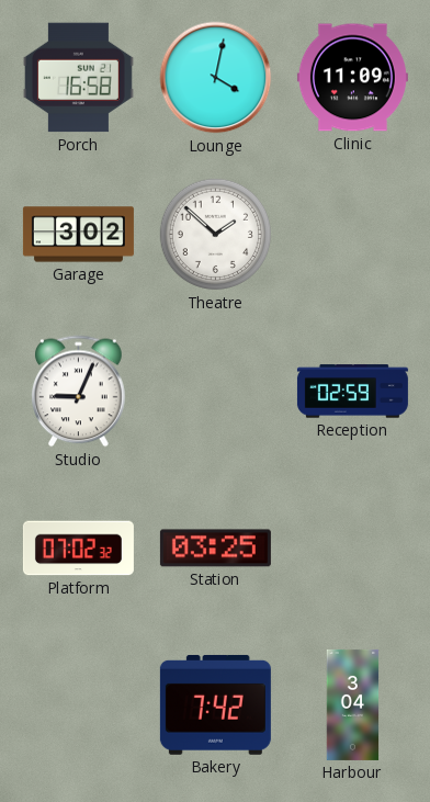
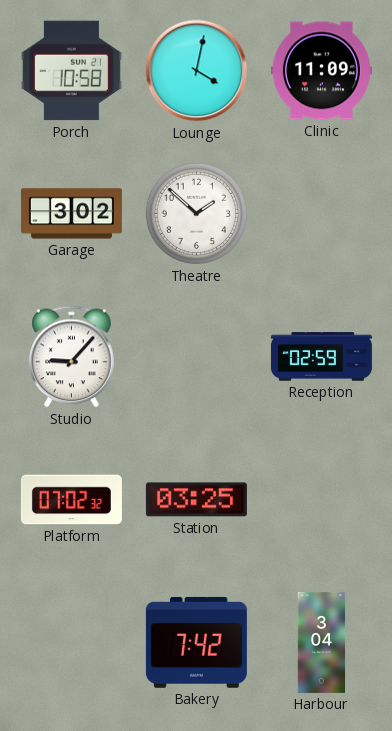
Porch: 16:58 -> 10:58 (71, 71)
Studio: 9:04 -> 9:07 (72, 357)
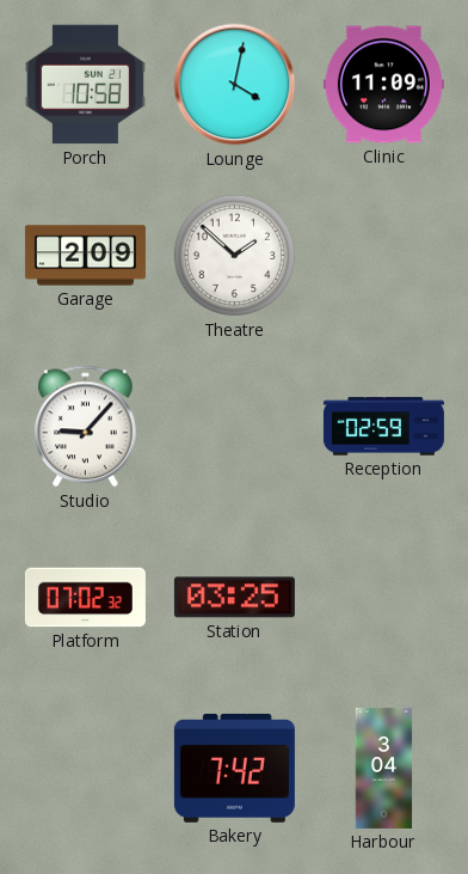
Garage: 3:02 -> 2:09 (85, 256)
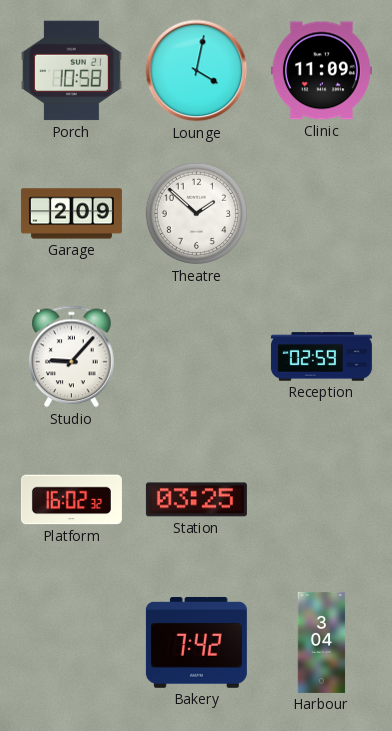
Platform: 07:02 -> 16:02 (71, 500)
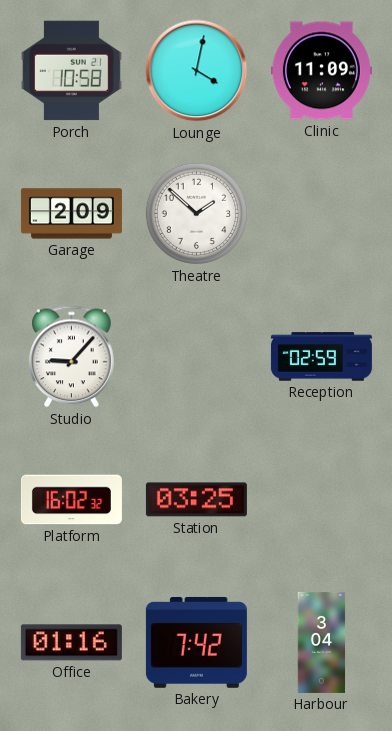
Office: none -> 01:16 (71, 643)
